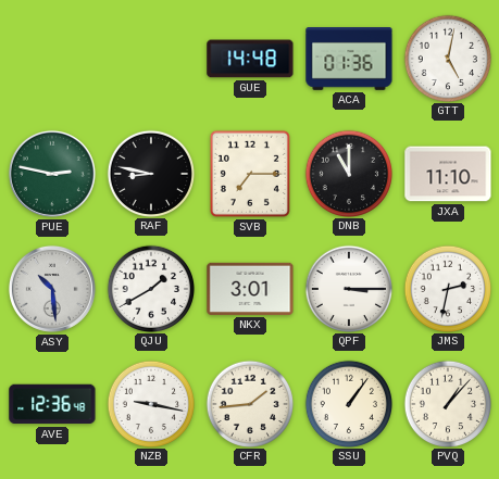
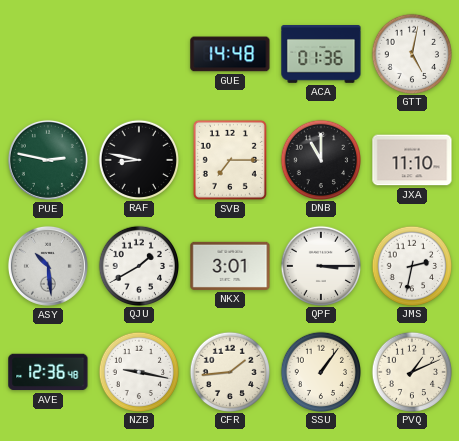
PVQ: 1:07 -> 1:11 (411, 371)
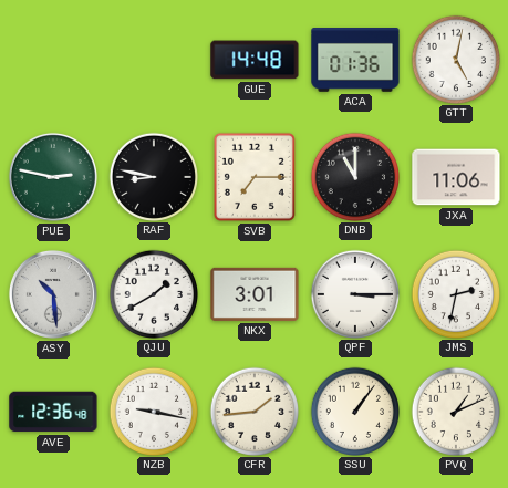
JXA: 11:10 -> 11:06 (456, 177)
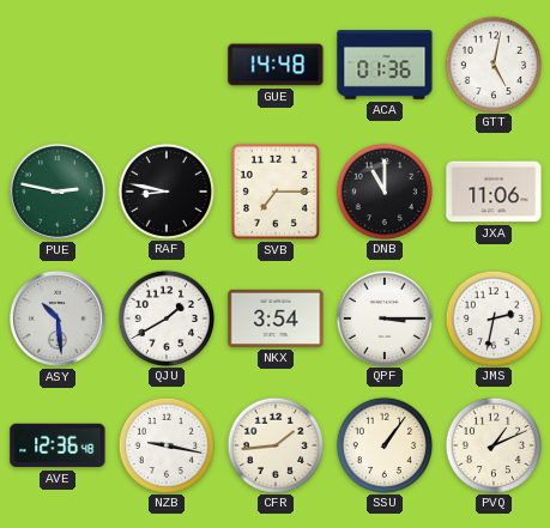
NKX: 3:01 -> 3:54 (276, 318)
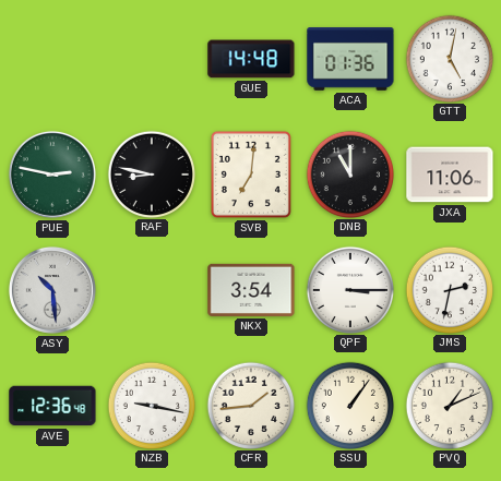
SVB: 7:15 -> 7:01 (251, 175)
QJU: 1:40 -> none (165, 317)
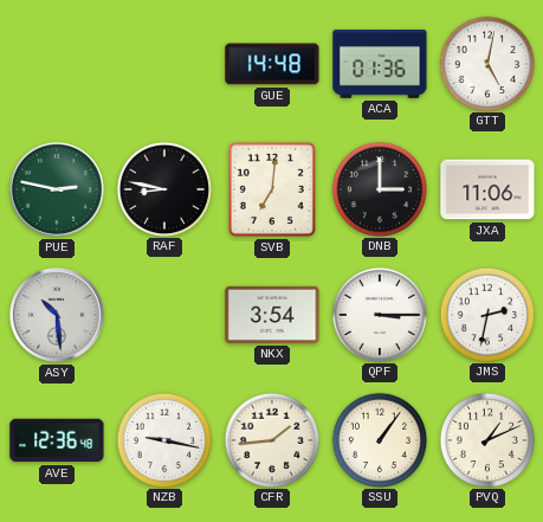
DNB: 11:00 -> 3:00 (379, 188)
